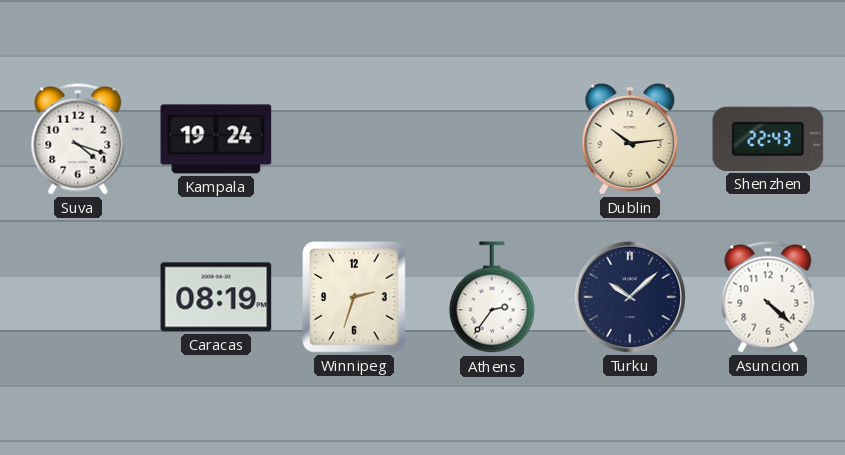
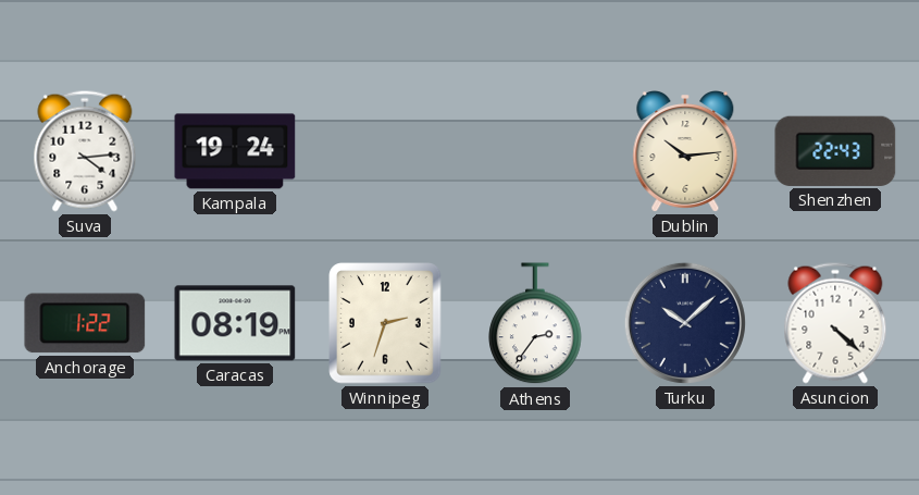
Suva: 4:18 -> 4:14 (85, 151)
Anchorage: none -> 1:22 (85, 323)
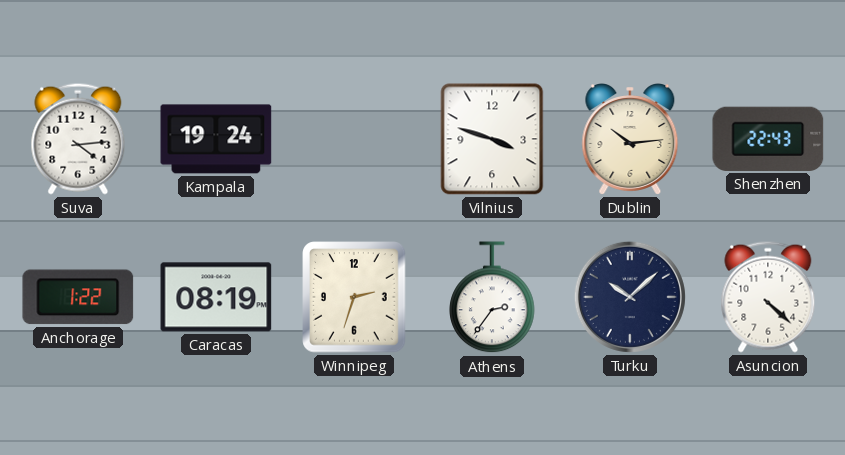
Vilnius: none -> 3:48 (492, 139)
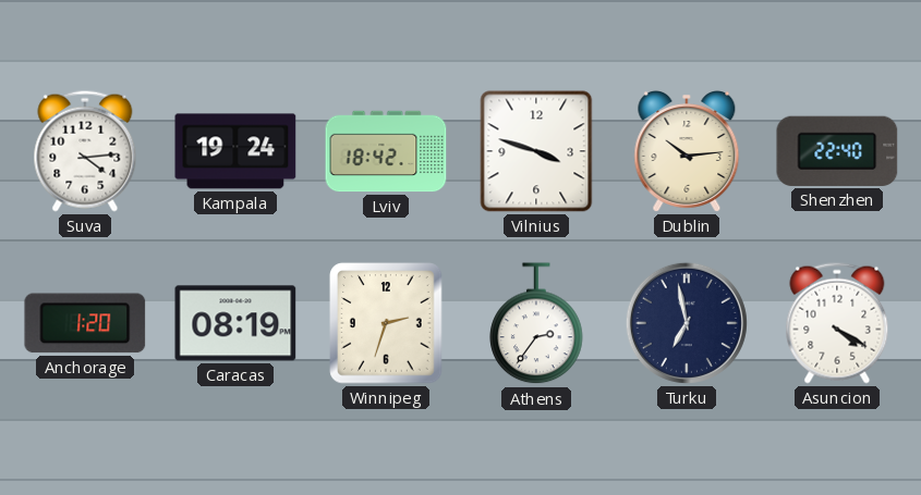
Lviv: none -> 18:42 (386, 151)
Shenzhen: 22:43 -> 22:40 (837, 151)
Anchorage: 1:22 -> 1:20 (85, 323)
Turku: 10:08 -> 6:58 (687, 323)
Asuncion: 4:22 -> 4:20 (837, 323)
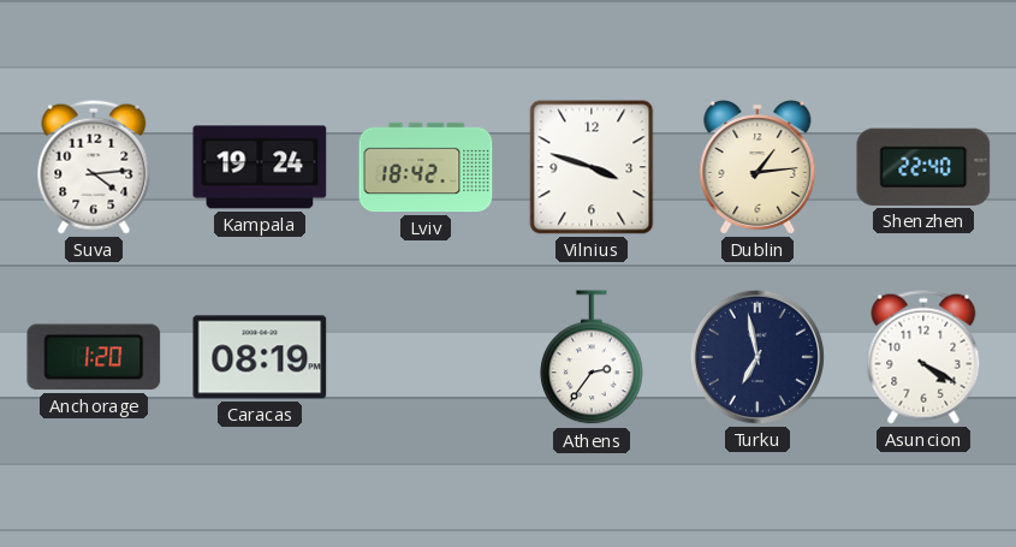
Dublin: 10:14 -> 1:14 (757, 168)
Winnipeg: 2:33 -> none (386, 323)
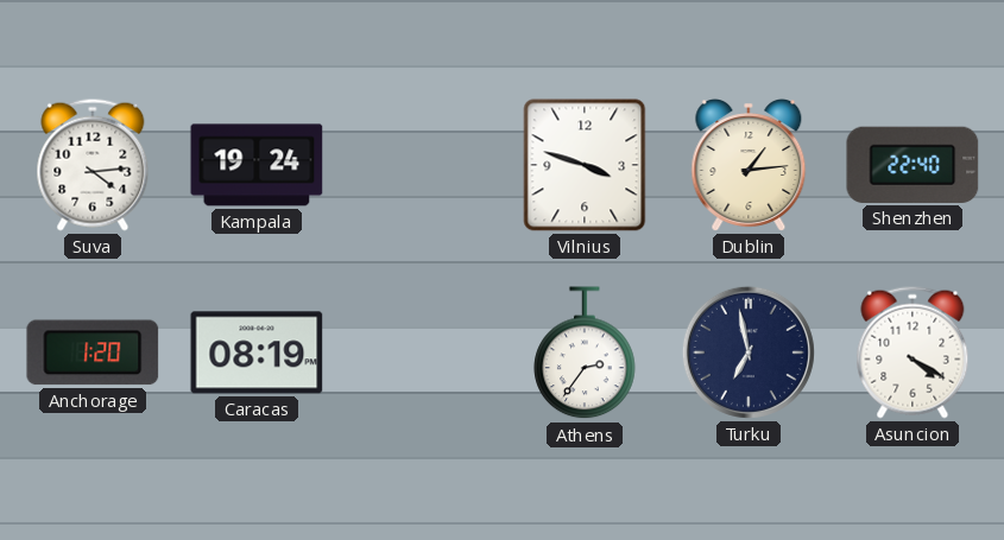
Lviv: 18:42 -> none (426, 167)
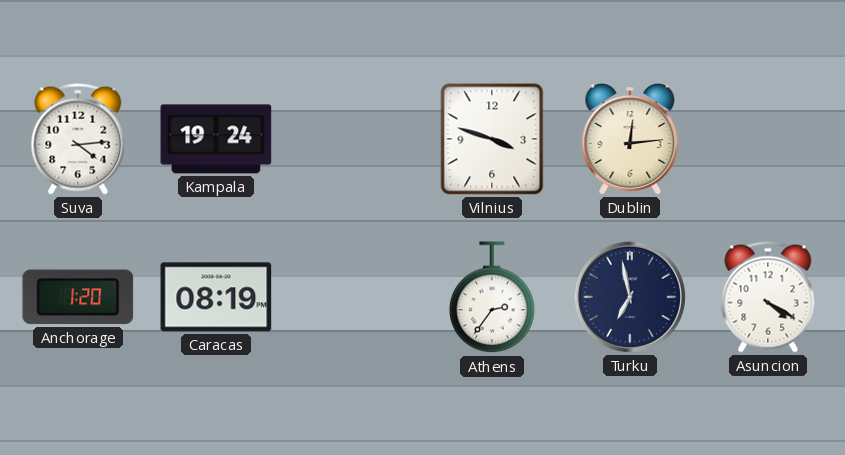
Dublin: 1:14 -> 12:14 (630, 140)
Shenzhen: 22:40 -> none (913, 165)
